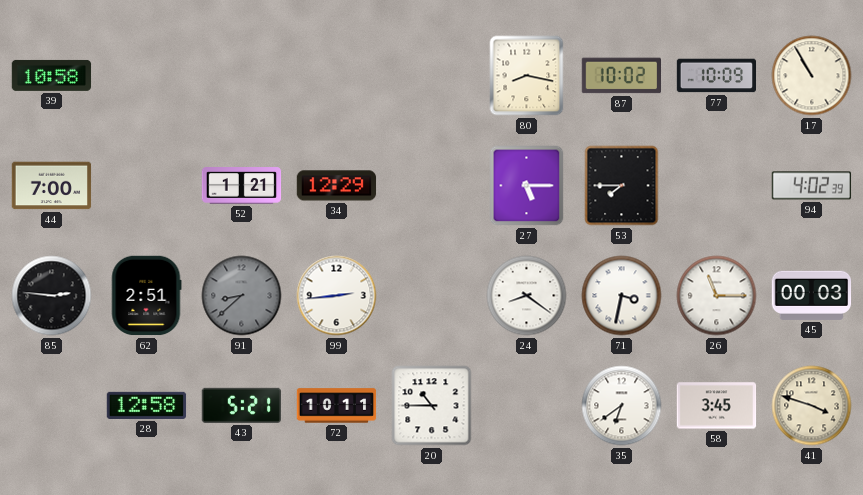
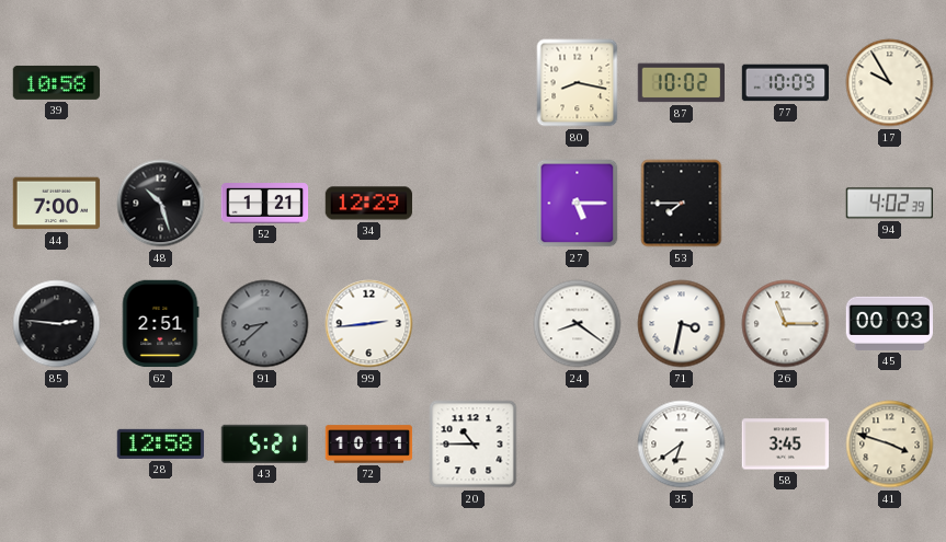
17: 10:55 -> 9:55 (890, 83)
48: none -> 10:27 (161, 204)
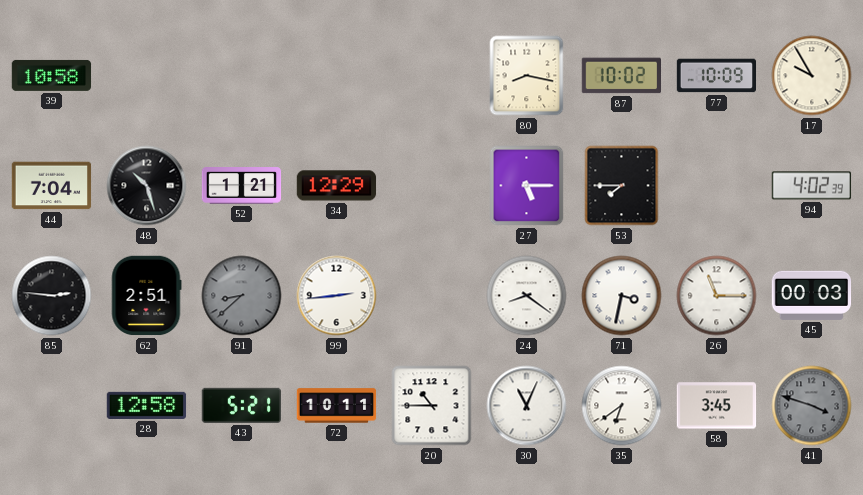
44: 7:00 -> 7:04 (52, 186)
30: none -> 11:04 (527, 406)
41 dial: cream -> grey (812, 406)
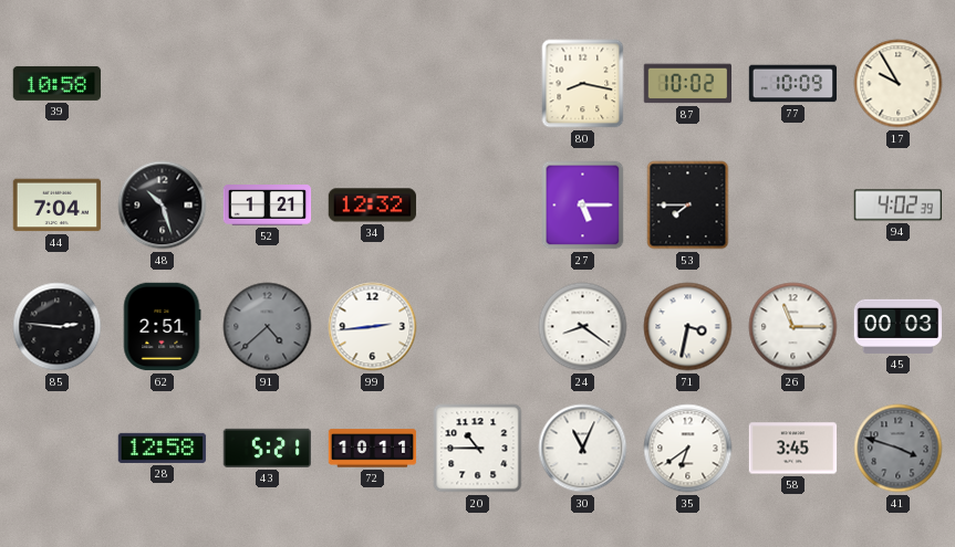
34: 12:29 -> 12:32 (373, 206)
91: 8:38 -> 4:38 (268, 327)
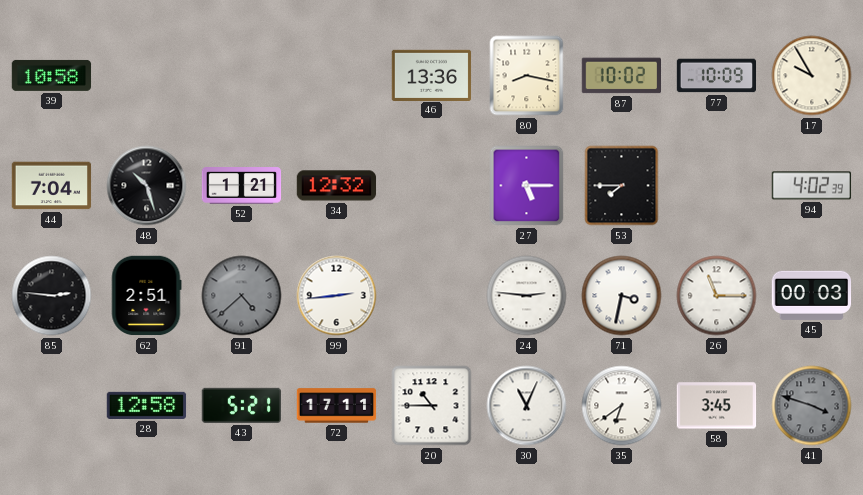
46: none -> 13:36 (432, 75)
24: 8:21 -> 2:46 (527, 296)
72: 10:11 -> 17:11 (337, 406)
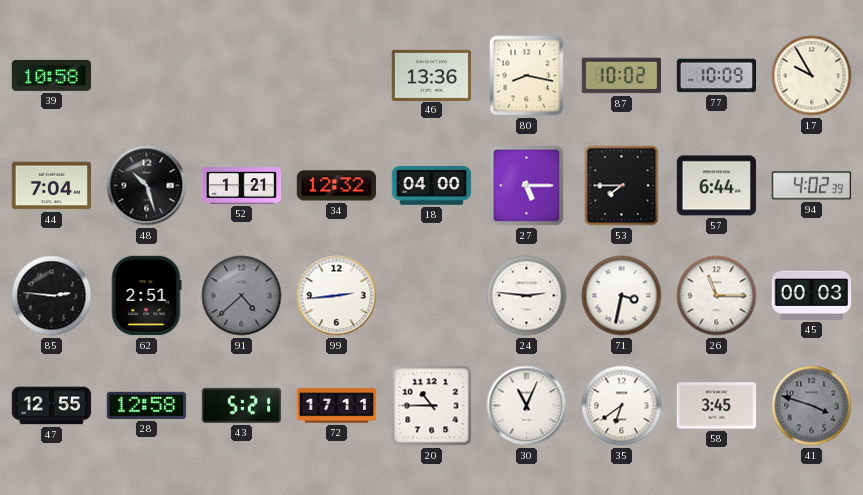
18: none -> 04:00 (432, 186)
57: none -> 6:44 (717, 186)
47: none -> 12:55 (52, 406)
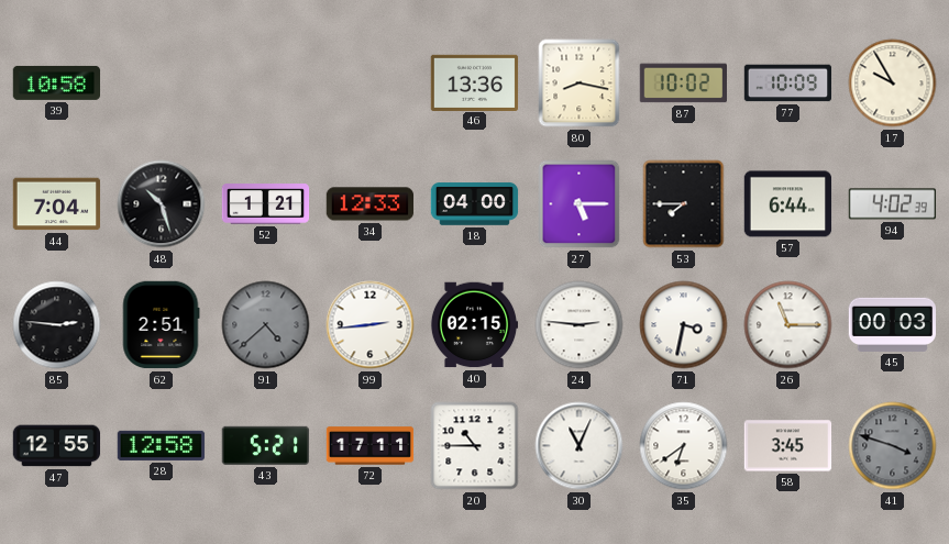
34: 12:32 -> 12:33 (371, 204)
40: none -> 02:15 (474, 325)
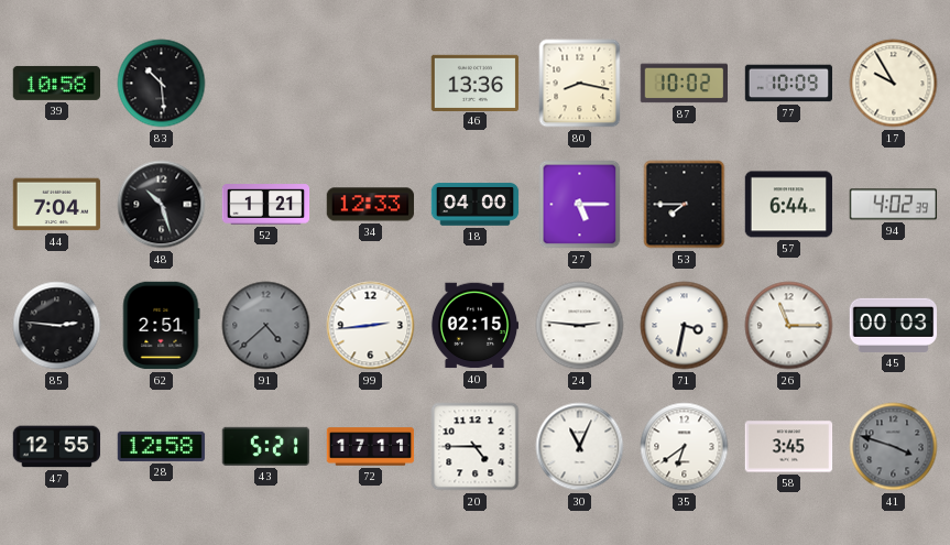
83: none -> 10:29 (162, 84)
20: 10:45 -> 4:45 (476, 447)
